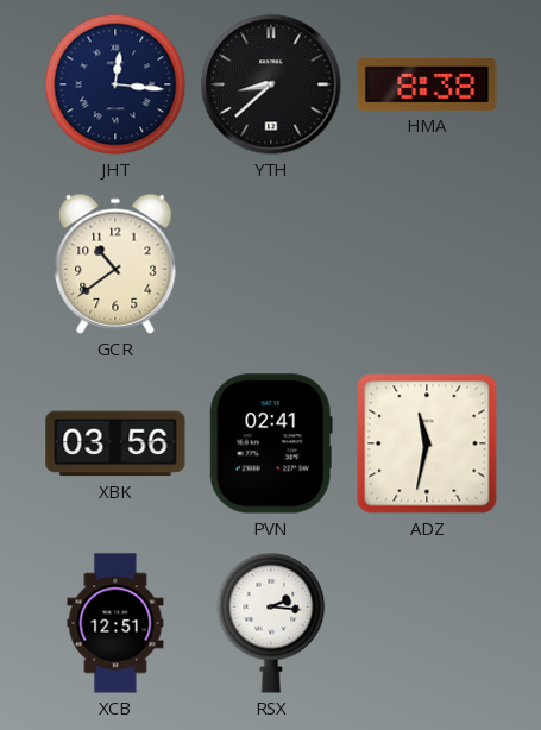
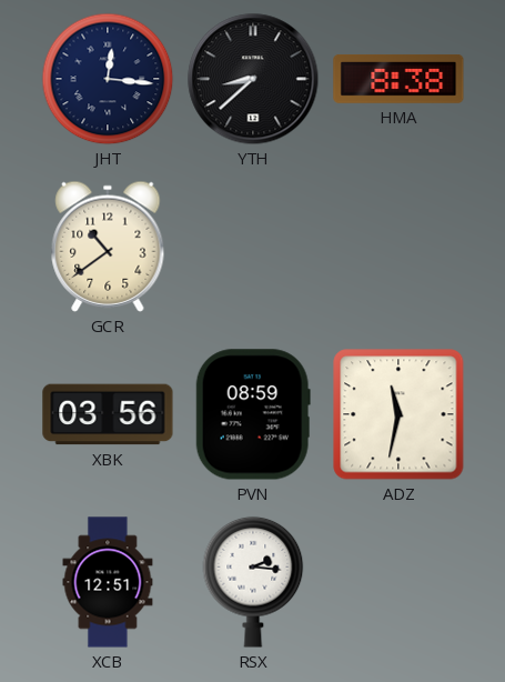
PVN: 02:41 -> 08:59 (253, 414)
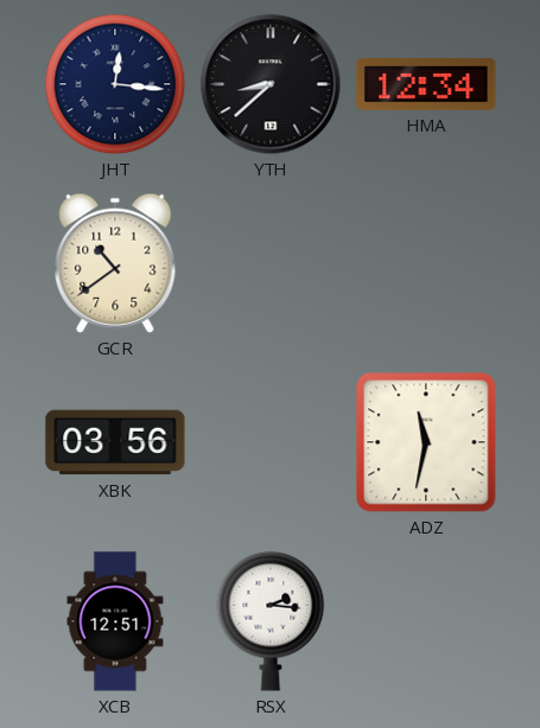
HMA: 8:38 -> 12:34 (426, 84)
PVN: 08:59 -> none (253, 414)
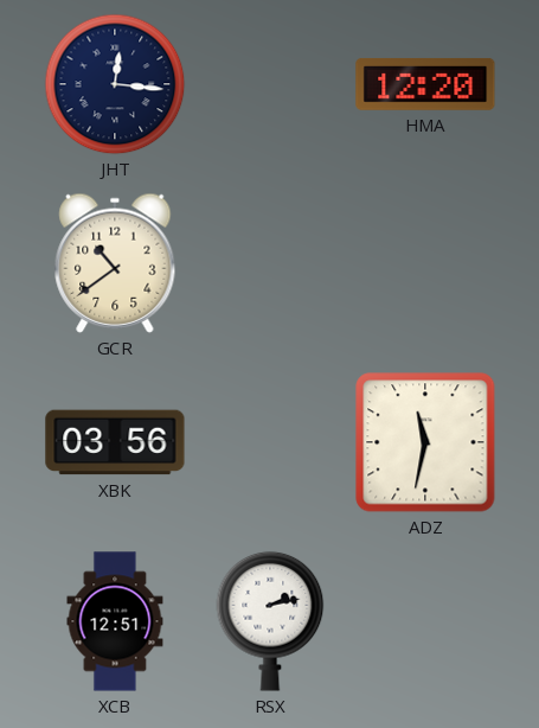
YTH: 8:38 -> none (271, 84)
HMA: 12:34 -> 12:20 (425, 84)
RSX: 2:16 -> 2:13 (270, 621)
